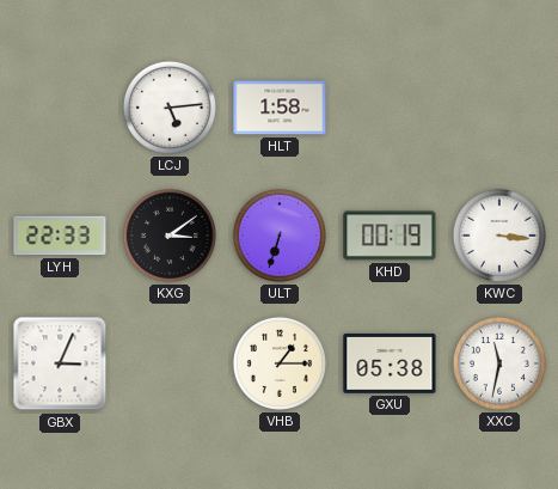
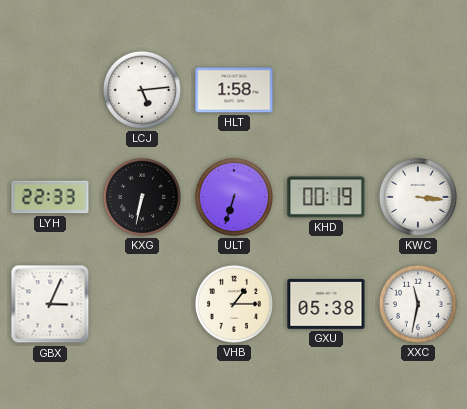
KXG: 3:09 -> 6:32 (142, 197)
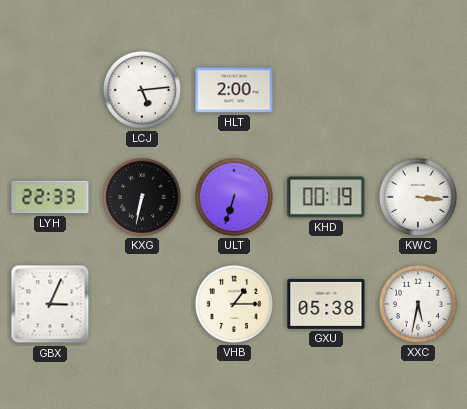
HLT: 1:58 -> 2:00 (234, 90)
XXC: 11:32 -> 5:32 (418, 304)
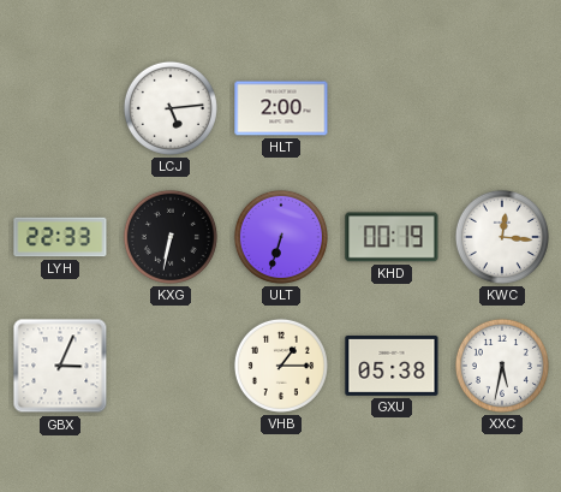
KWC: 3:16 -> 12:16 (502, 237)
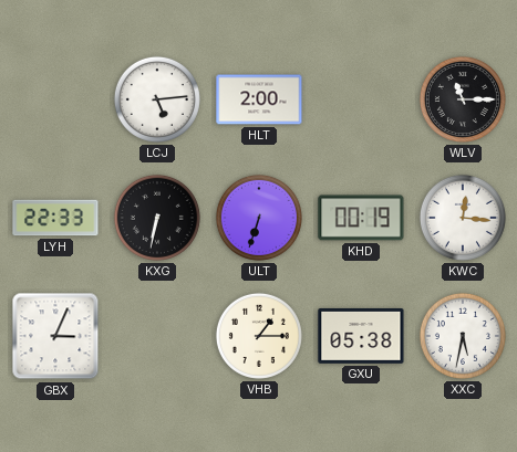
WLV: none -> 11:15 (463, 99)
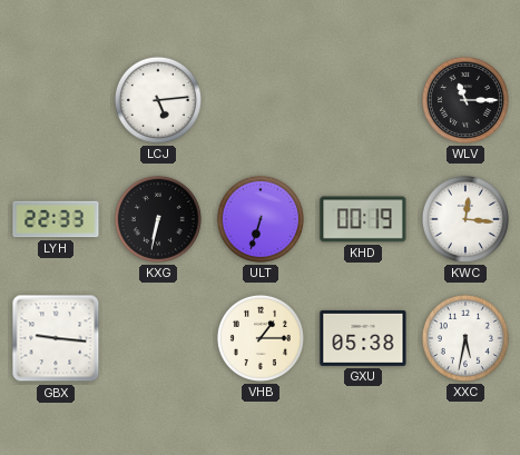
HLT: 2:00 -> none (259, 99)
GBX: 3:04 -> 9:16 (56, 338)
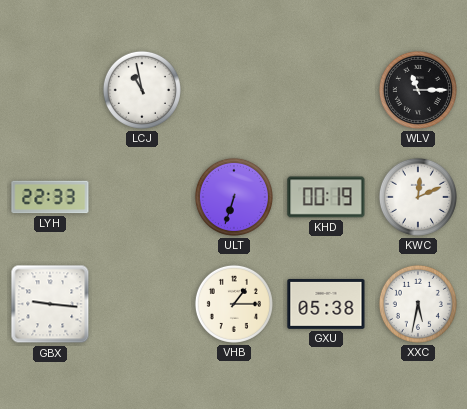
LCJ: 5:14 -> 10:58 (142, 90)
KXG: 6:32 -> none (158, 219)
KWC: 12:16 -> 12:11 (418, 197)
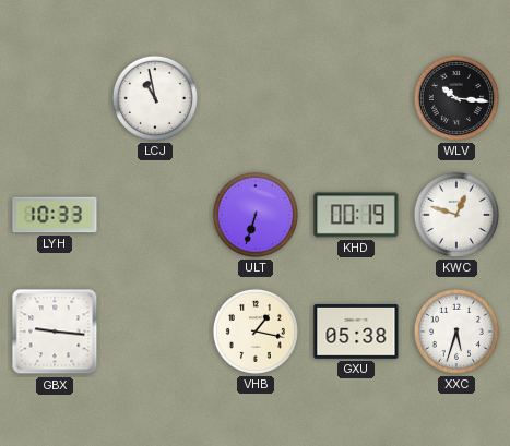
WLV: 11:15 -> 10:16 (456, 98)
LYH: 22:33 -> 10:33 (55, 215)
KWC: 12:11 -> 12:48 (456, 215)
VHB: 1:15 -> 1:17 (256, 332)
XXC: 5:32 -> 5:33 (456, 332)
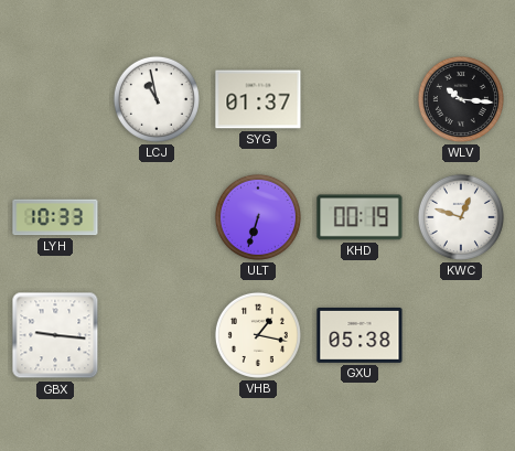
SYG: none -> 01:37 (258, 99)
XXC: 5:33 -> none (456, 332)
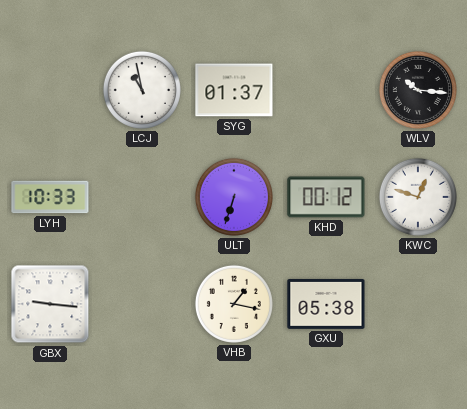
KHD: 00:19 -> 00:12 (326, 197)
